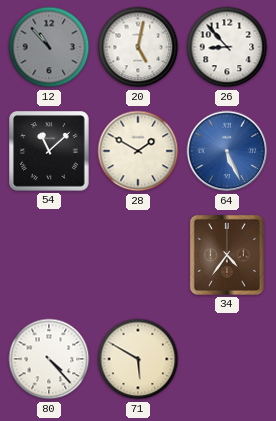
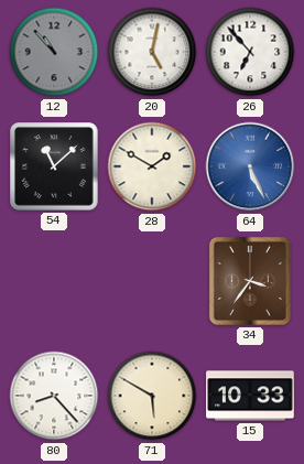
26: 8:53 -> 6:53 (250, 52)
34: 4:36 -> 3:36 (250, 281)
80: 4:23 -> 8:23 (54, 396)
15: none -> 10:33 (250, 396)
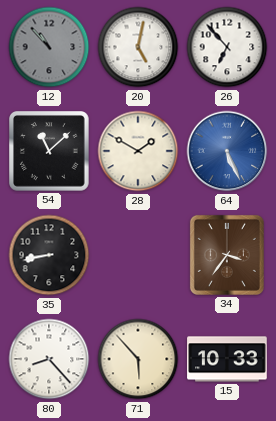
35: none -> 8:43 (49, 255)
71: 5:50 -> 5:53 (138, 359)
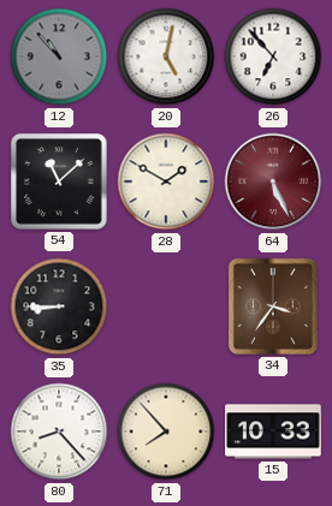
64 dial: blue -> burgundy (273, 181)
35: 8:43 -> 8:45 (59, 306)
71: 5:53 -> 7:53 (166, 431)
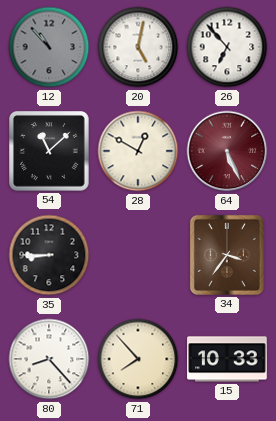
28: 1:50 -> 12:50 (138, 151)
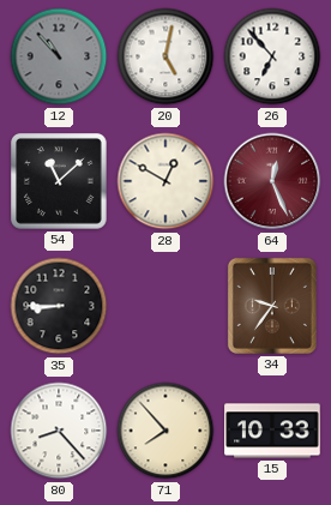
64: 5:26 -> 12:26 (272, 181)
34: 3:36 -> 9:36 (272, 306)
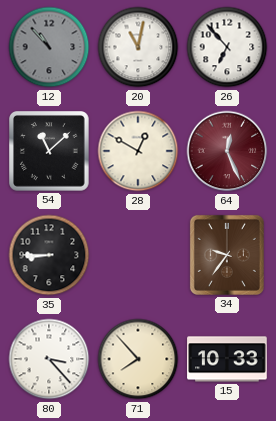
20: 5:02 -> 11:02 (138, 47)
80: 8:23 -> 3:23 (49, 359)
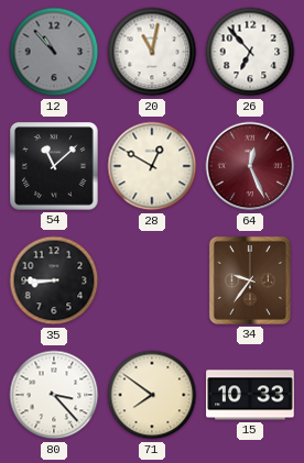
71: 7:53 -> 7:51 (152, 395)
